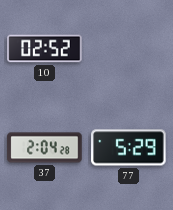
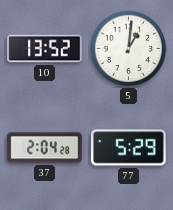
10: 02:52 -> 13:52 (45, 49)
5: none -> 1:01 (129, 49)
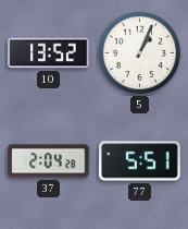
5: 1:01 -> 1:04 (140, 53)
77: 5:29 -> 5:51 (140, 161)
